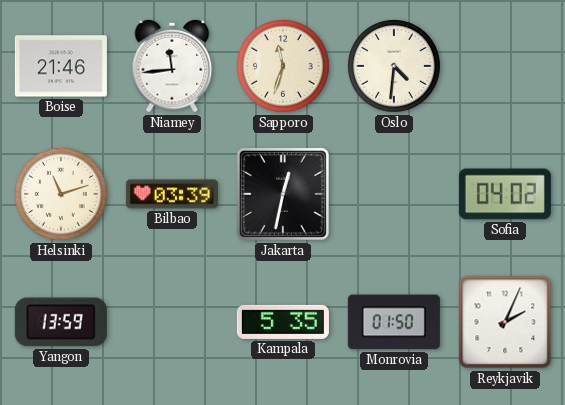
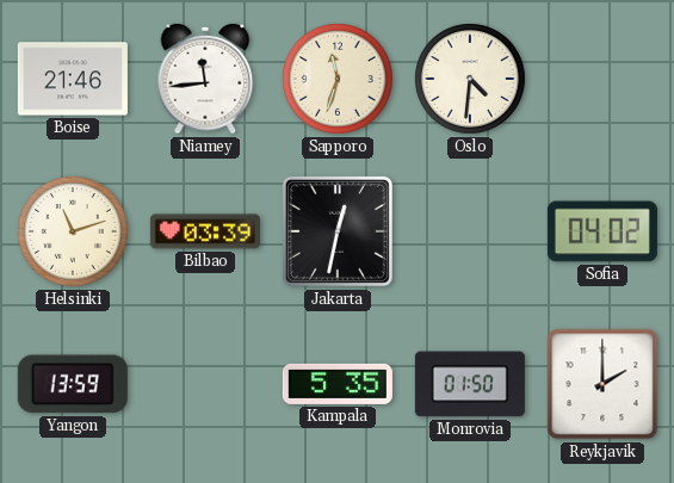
Reykjavik: 2:04 -> 2:00 (602, 384)
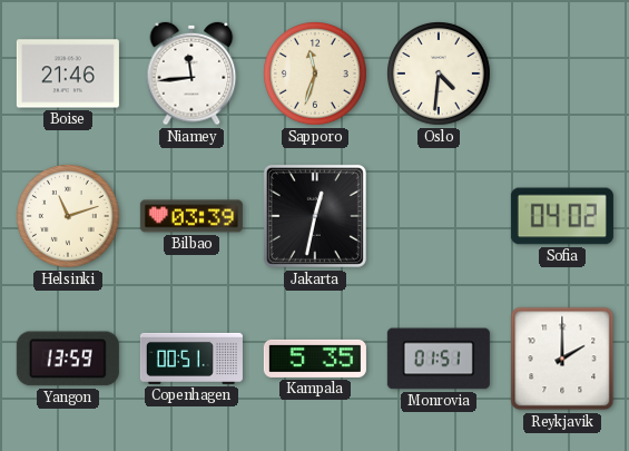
Copenhagen: none -> 00:51 (191, 359)
Monrovia: 01:50 -> 01:51 (439, 359)
